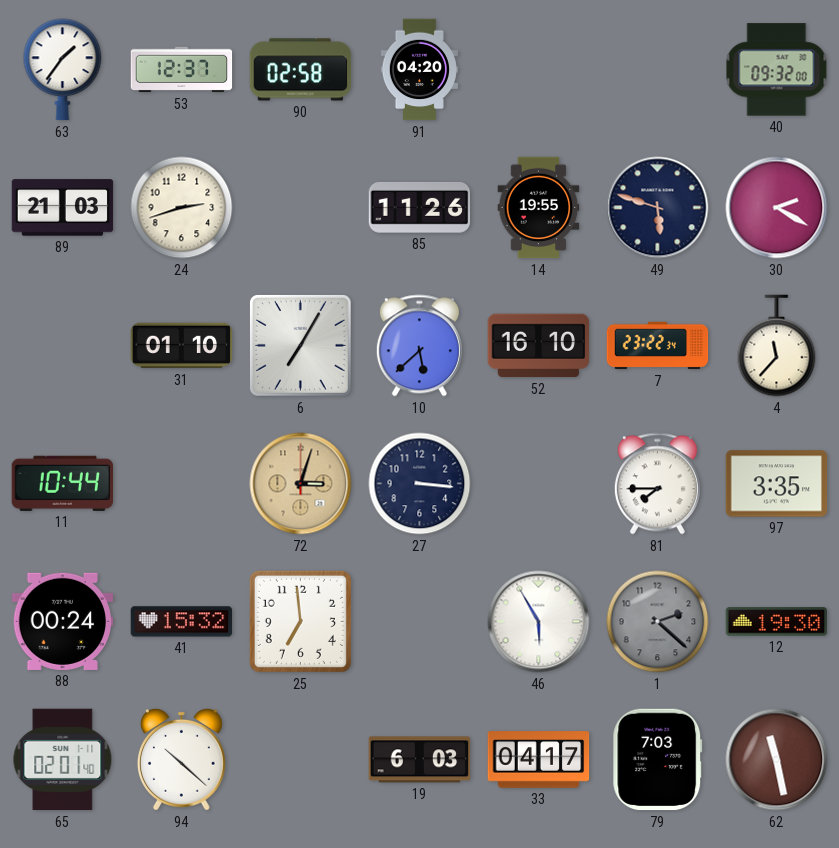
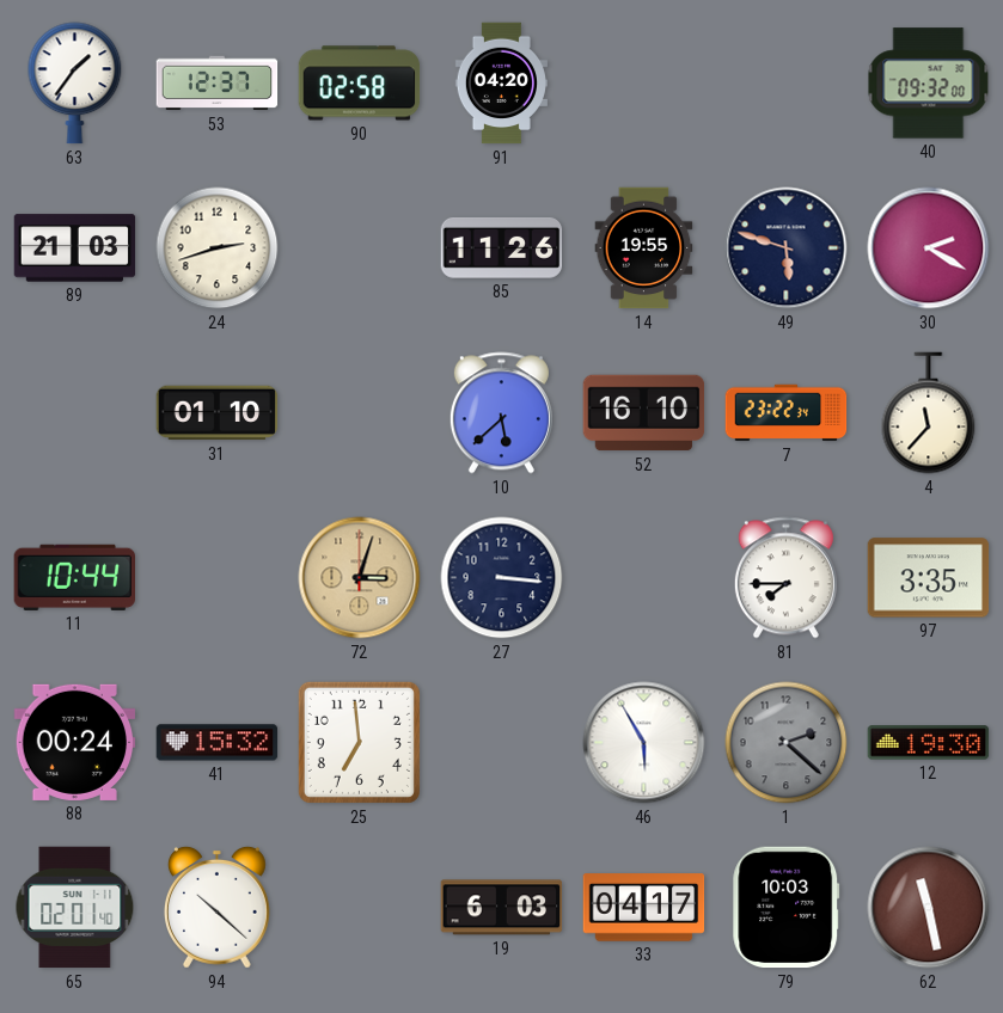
6: 7:05 -> none (300, 345)
79: 7:03 -> 10:03 (787, 908)
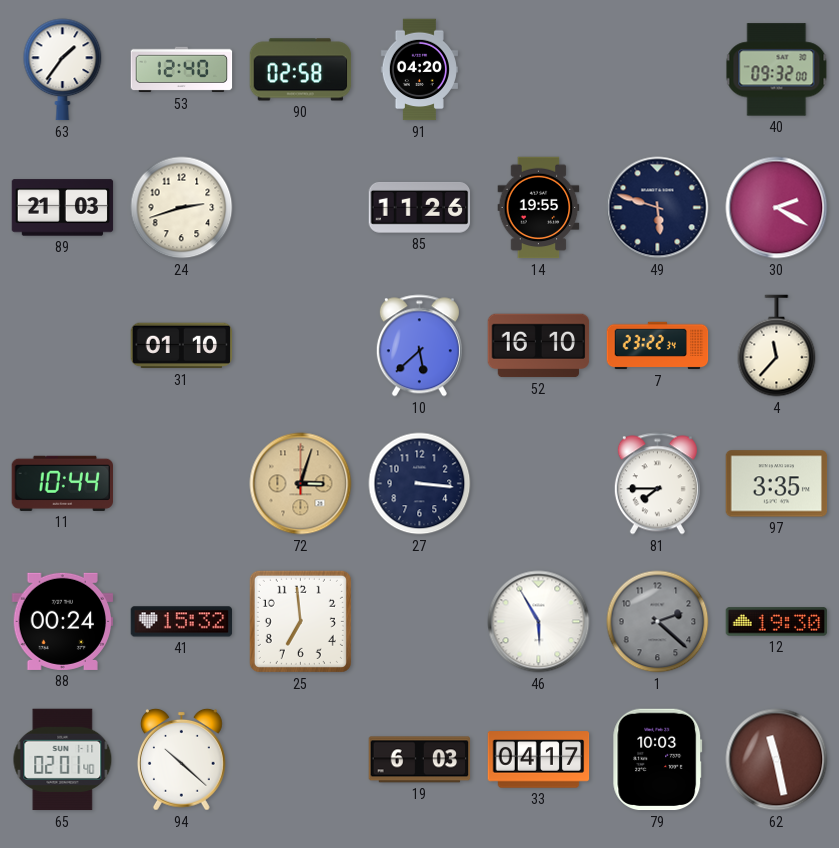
53: 12:37 -> 12:40 (182, 70)
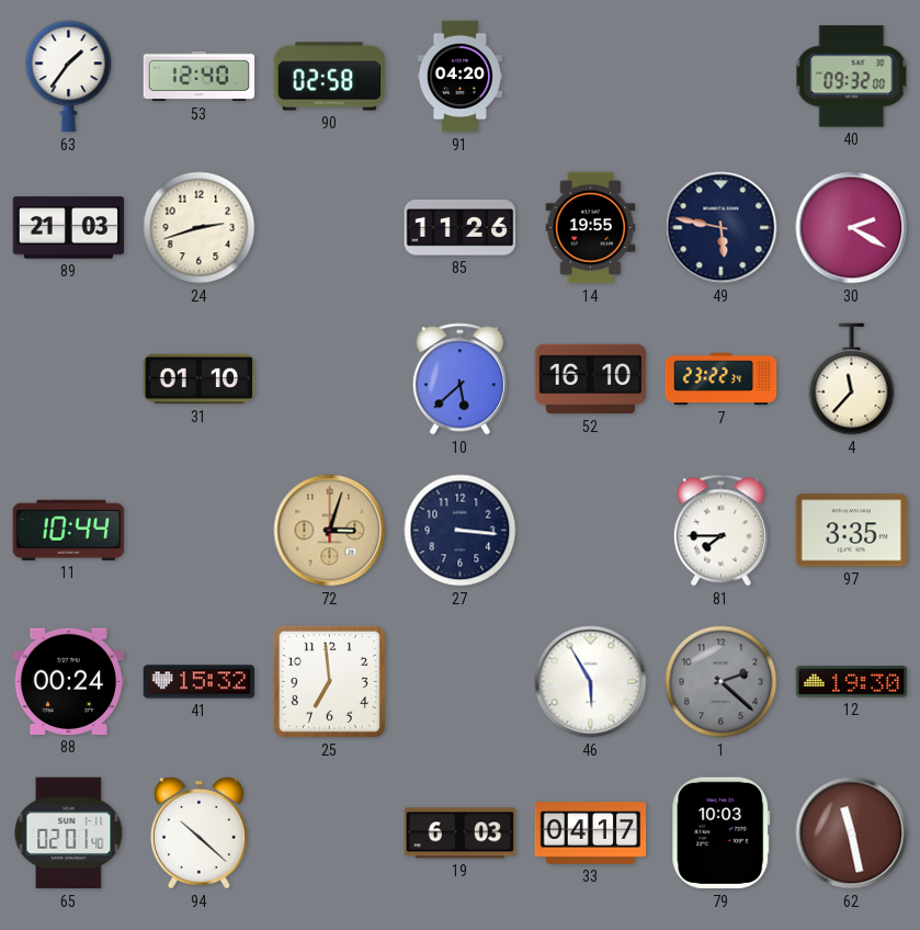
49: 5:48 -> 5:47 (722, 228)
